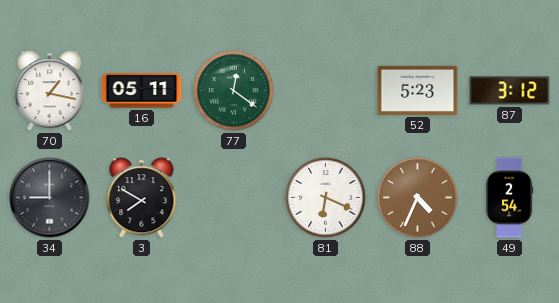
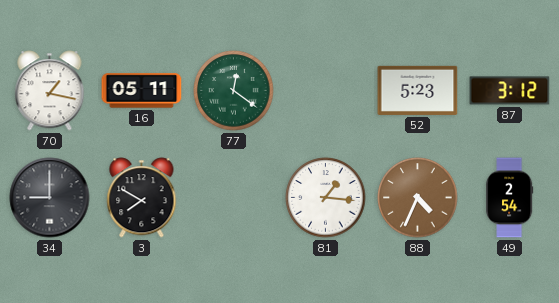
81: 6:19 -> 1:16 (326, 198)
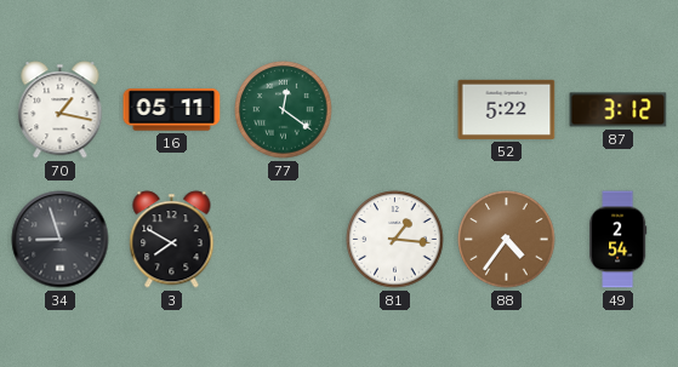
52: 5:23 -> 5:22 (507, 109)
34: 9:00 -> 8:57 (61, 240)
88: 4:34 -> 4:36 (507, 240)
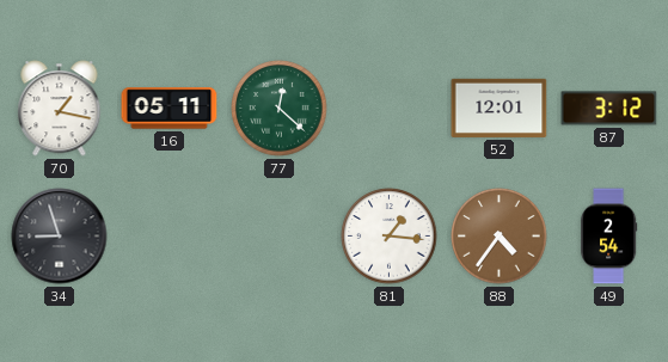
77: 12:21 -> 12:22 (280, 109)
52: 5:22 -> 12:01 (500, 108)
3: 7:50 -> none (172, 240)
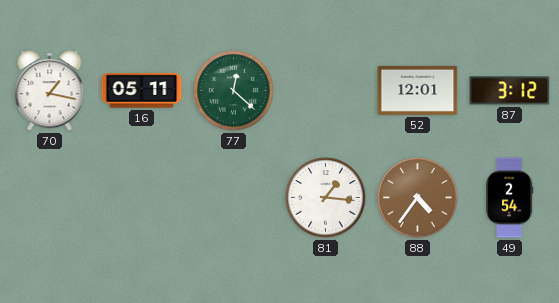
34: 8:57 -> none (60, 237)
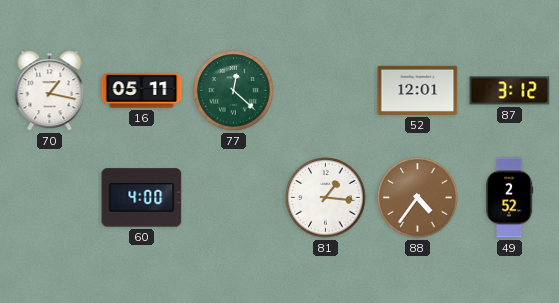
60: none -> 4:00 (142, 198)
49: 2:54 -> 2:52 (510, 198)
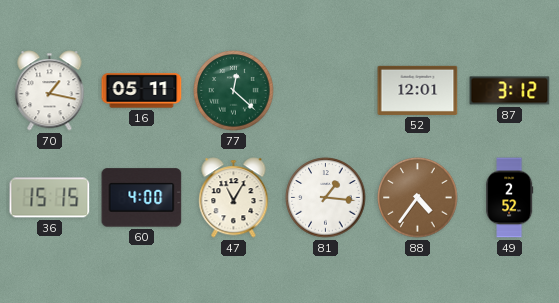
36: none -> 15:15 (50, 198)
47: none -> 11:05 (234, 198)
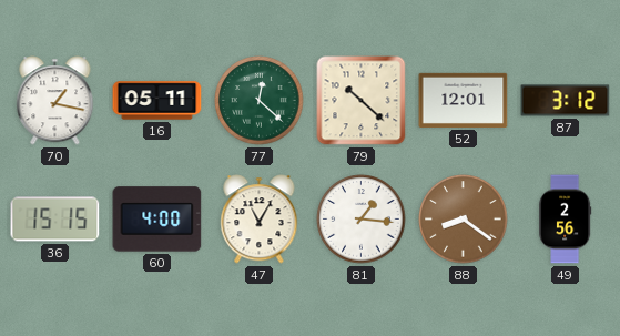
79: none -> 10:22 (362, 101)
88: 4:36 -> 8:21 (464, 220)
49: 2:52 -> 2:56 (566, 220)
